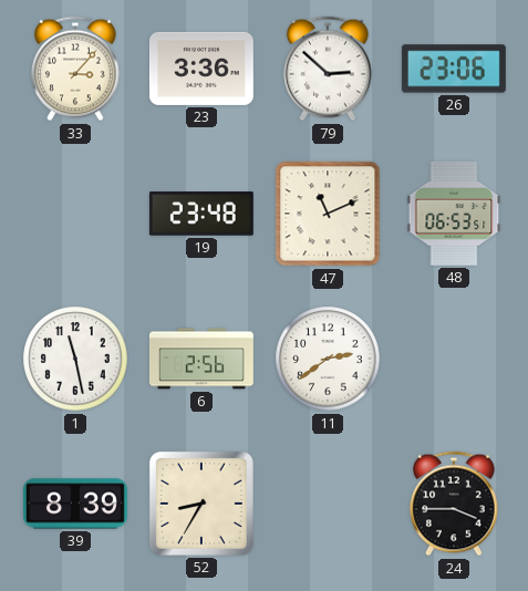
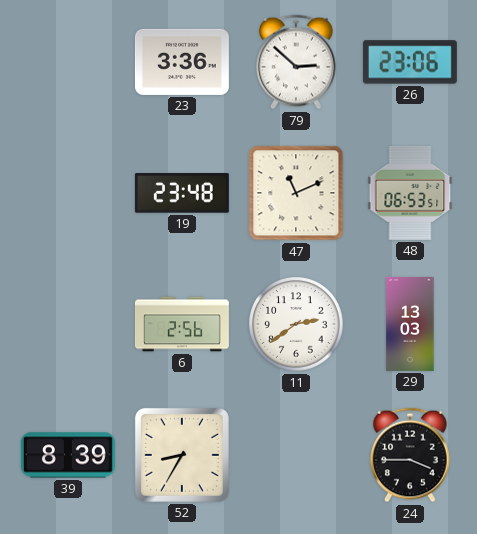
33: 3:07 -> none (75, 69)
1: 11:28 -> none (75, 359)
29: none -> 13:03 (410, 324)
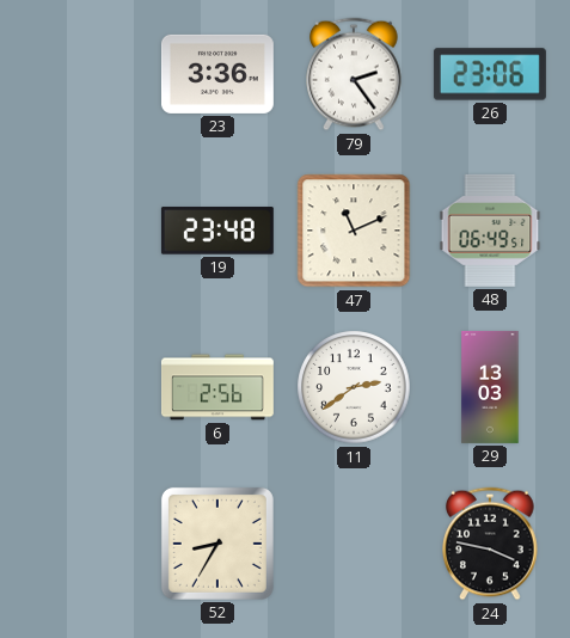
79: 2:52 -> 2:24 (354, 74)
48: 06:53 -> 06:49 (490, 231)
39: 8:39 -> none (68, 455)
24: 3:45 -> 3:47 (490, 544)
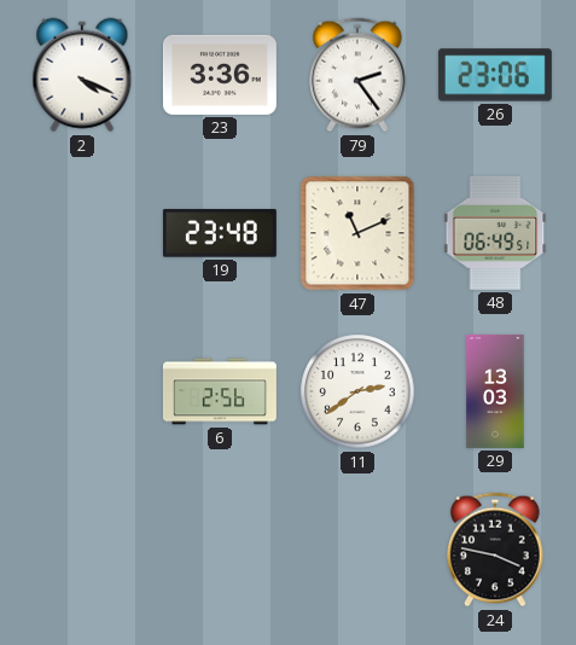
2: none -> 4:19 (82, 75)
52: 8:35 -> none (217, 544)
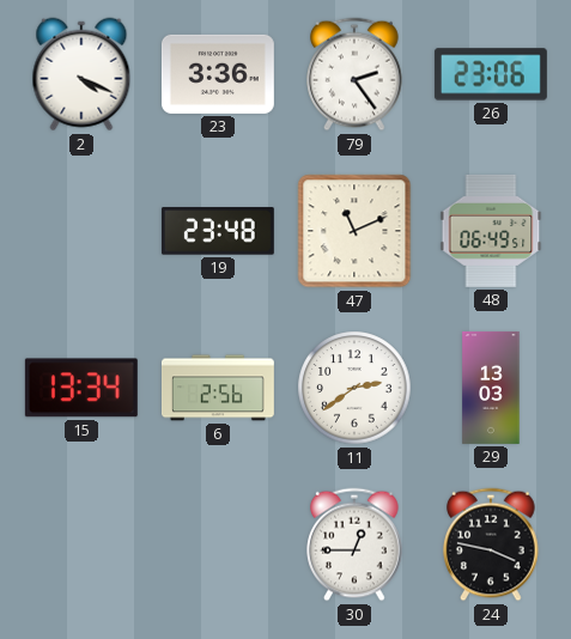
15: none -> 13:34 (81, 388)
30: none -> 12:45 (354, 544)
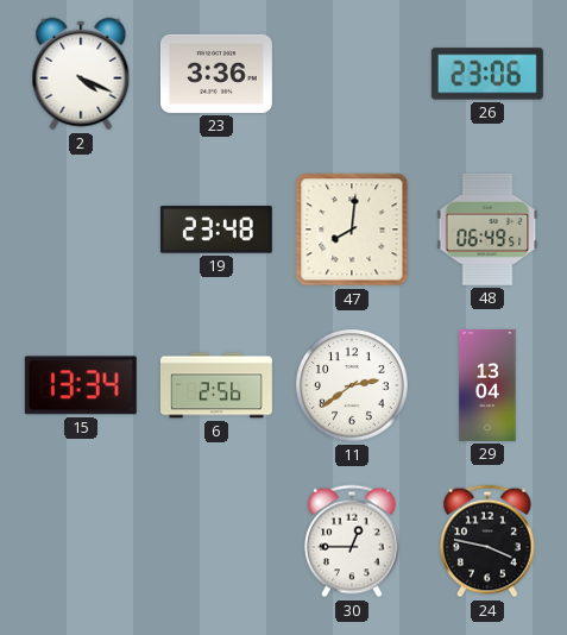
79: 2:24 -> none (354, 74)
47: 11:11 -> 8:01 (352, 230)
29: 13:03 -> 13:04 (487, 385)
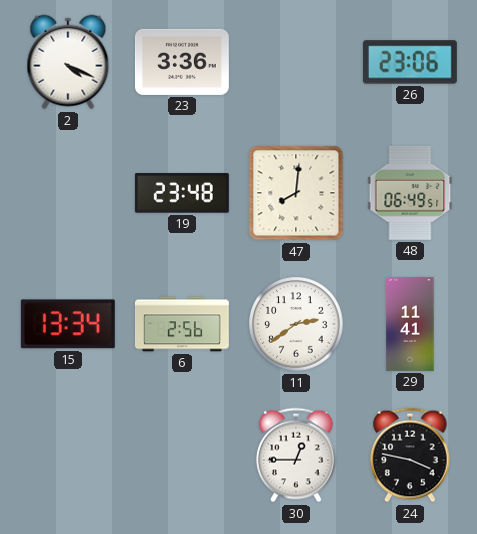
29: 13:04 -> 11:41 (410, 324)
